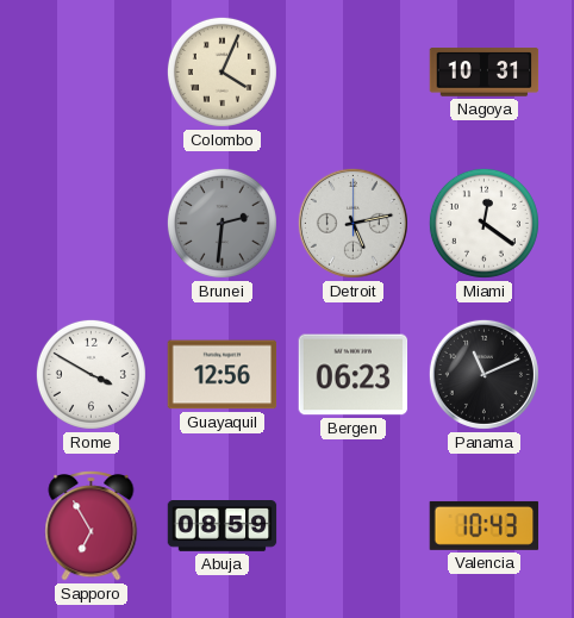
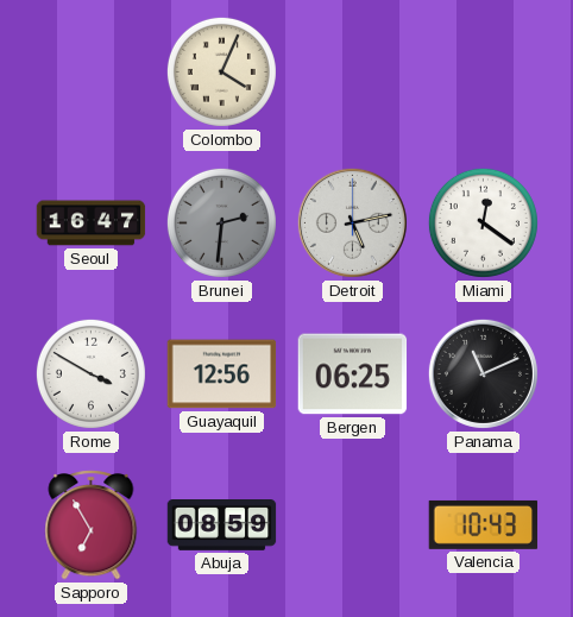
Nagoya: 10:31 -> none (485, 73)
Seoul: none -> 16:47 (92, 223)
Bergen: 06:23 -> 06:25 (353, 374)
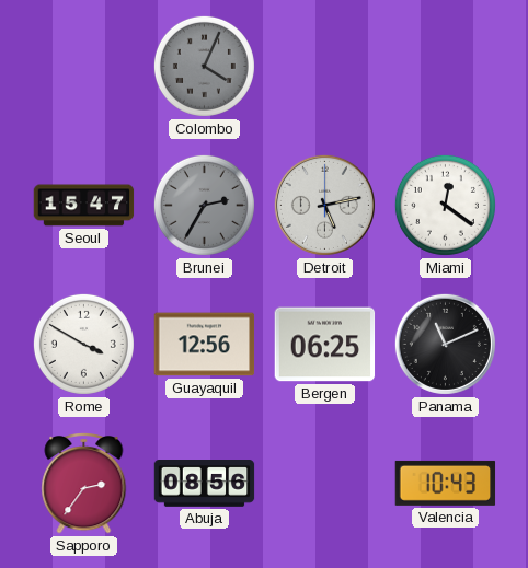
Colombo dial: cream -> grey (204, 66)
Seoul: 16:47 -> 15:47 (84, 206)
Brunei: 2:31 -> 2:35 (204, 205)
Sapporo: 6:55 -> 2:36 (84, 484)
Abuja: 08:59 -> 08:56 (205, 484)
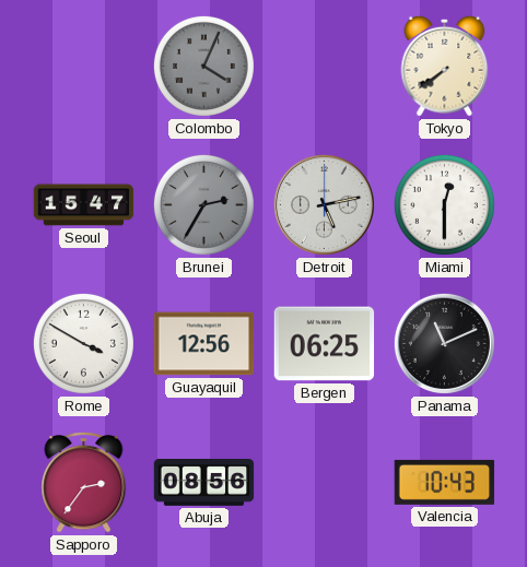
Tokyo: none -> 7:39 (445, 66)
Miami: 12:21 -> 12:30 (444, 204)
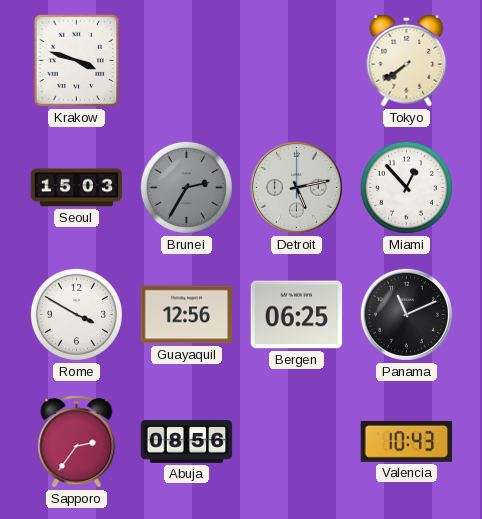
Krakow: none -> 3:48 (77, 61)
Colombo: 4:04 -> none (203, 66)
Seoul: 15:47 -> 15:03 (77, 188)
Miami: 12:30 -> 12:53 (406, 187)
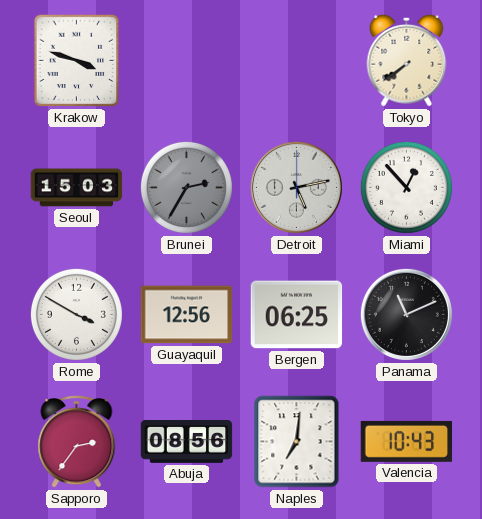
Naples: none -> 7:01 (297, 442)
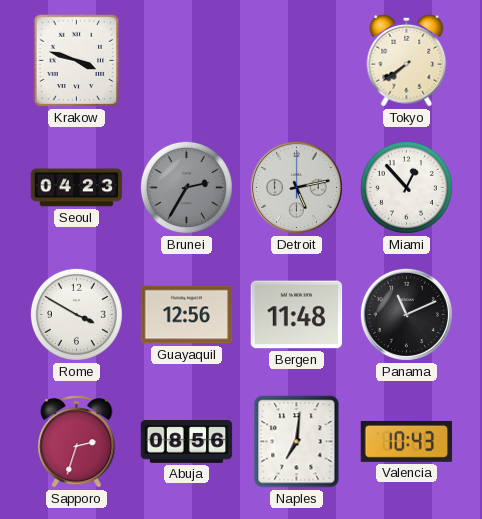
Seoul: 15:03 -> 04:23 (77, 188)
Bergen: 06:25 -> 11:48 (297, 315)
Sapporo: 2:36 -> 2:33 (77, 442)
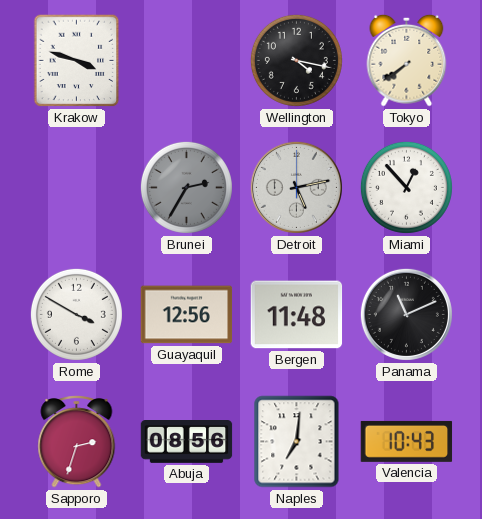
Wellington: none -> 4:17 (296, 60)
Seoul: 04:23 -> none (77, 188)
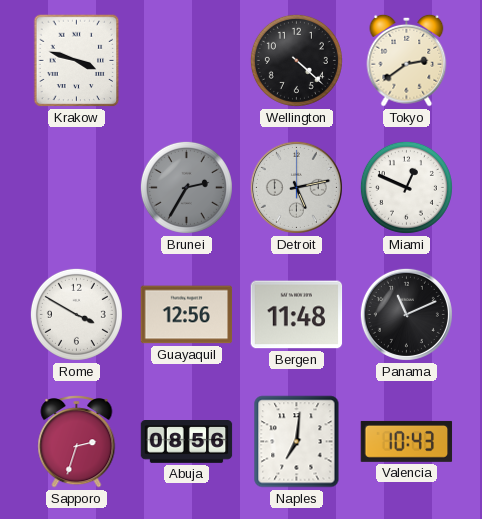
Wellington: 4:17 -> 4:22 (296, 60)
Tokyo: 7:39 -> 2:39 (407, 60)
Miami: 12:53 -> 12:49 (406, 187)
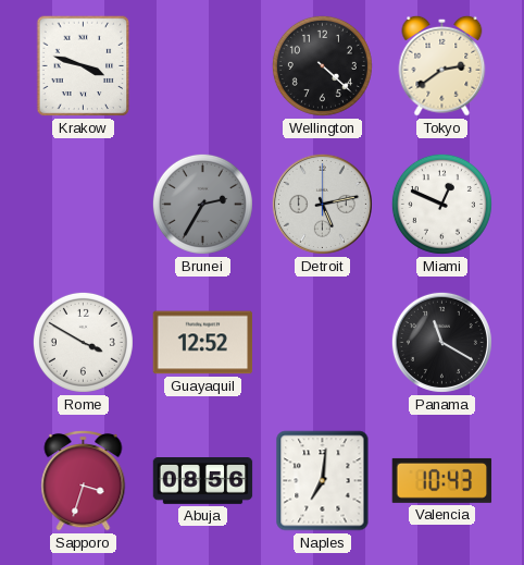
Guayaquil: 12:56 -> 12:52 (203, 343)
Bergen: 11:48 -> none (297, 315)
Panama: 11:11 -> 11:20 (441, 342)
Sapporo: 2:33 -> 3:33 (84, 481)
